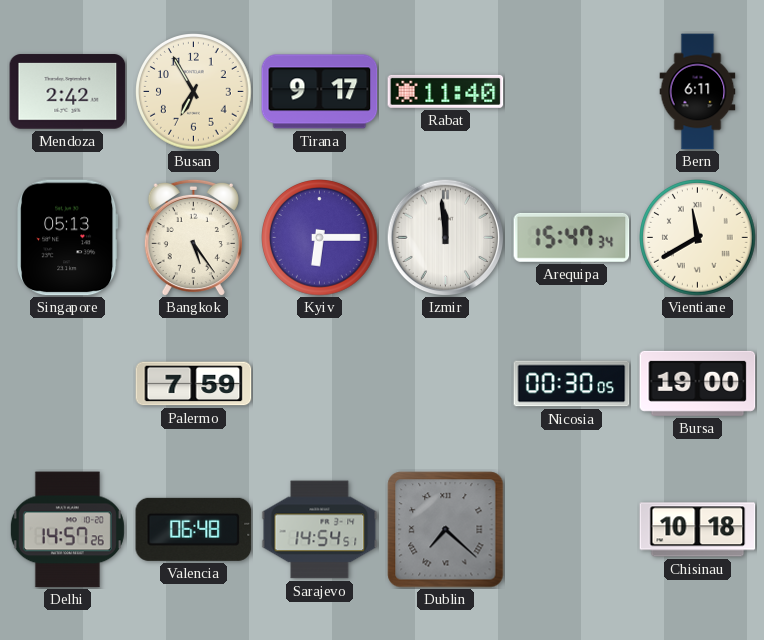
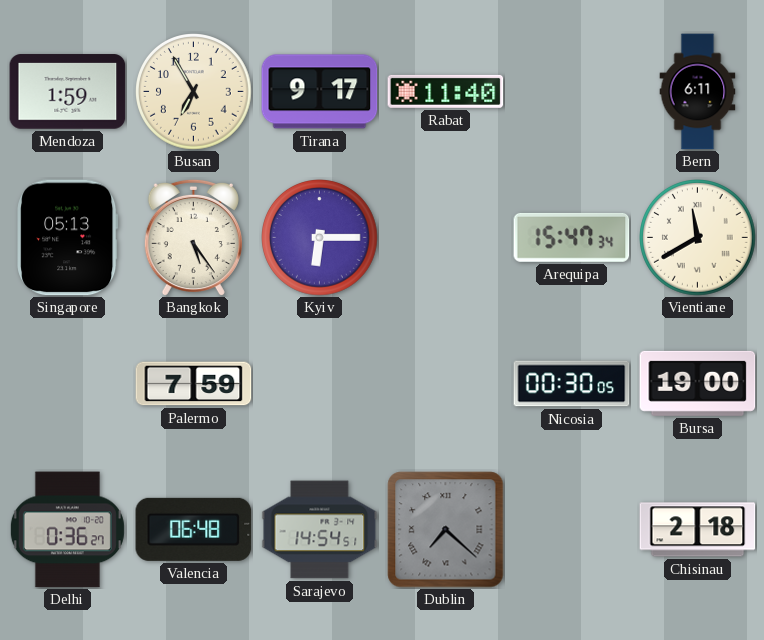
Mendoza: 2:42 -> 1:59 (68, 92)
Izmir: 11:59 -> none (445, 237)
Delhi: 14:57 -> 0:36 (67, 530)
Chisinau: 10:18 -> 2:18 (698, 530)
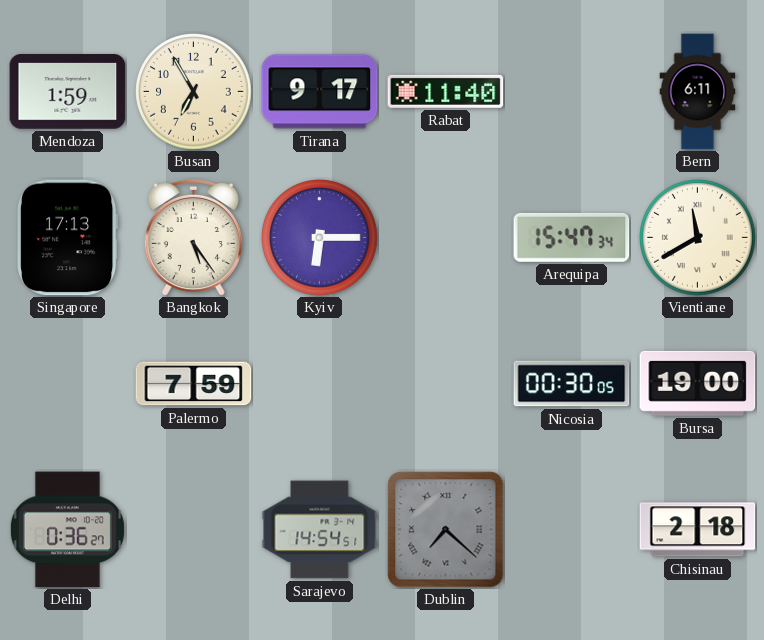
Singapore: 05:13 -> 17:13 (68, 238)
Valencia: 06:48 -> none (194, 529)
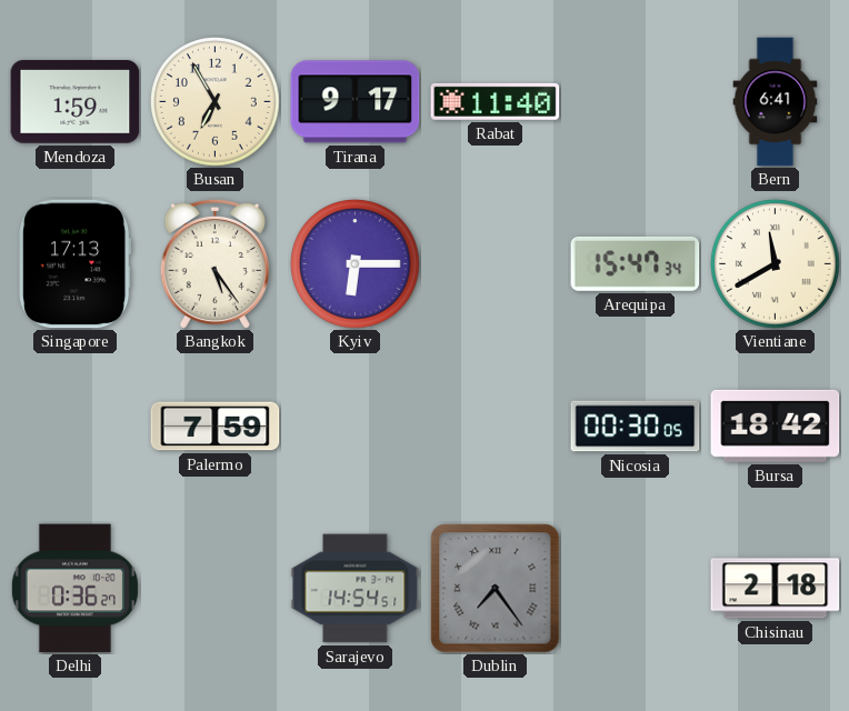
Bern: 6:11 -> 6:41 (776, 102)
Bursa: 19:00 -> 18:42 (776, 425)
Dublin: 7:22 -> 7:24 (496, 589)
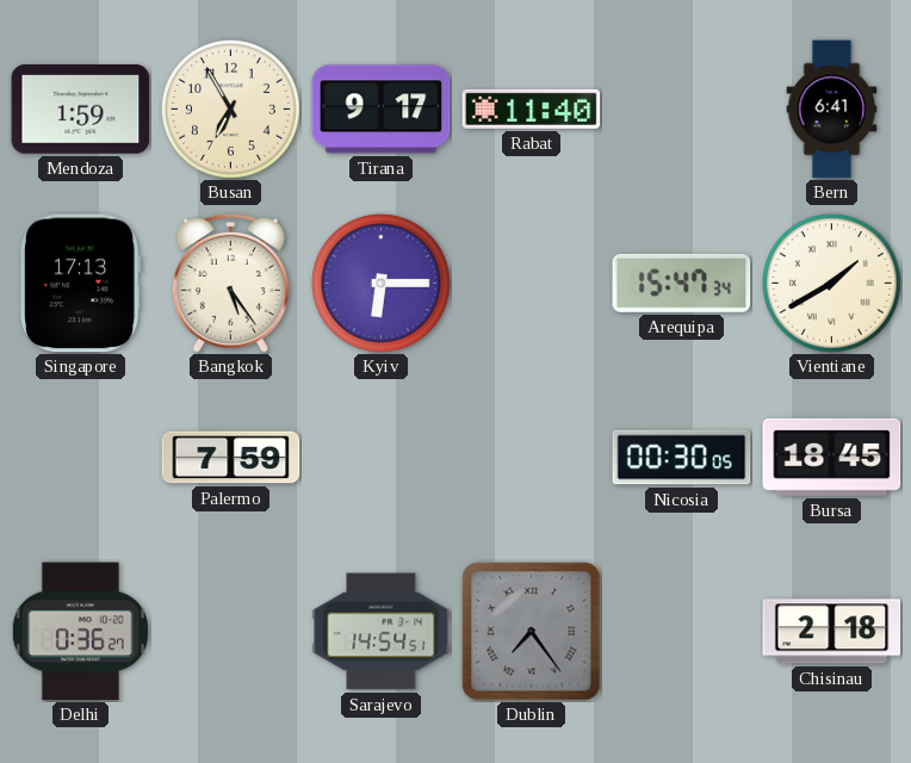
Vientiane: 11:40 -> 1:40 (832, 284)
Bursa: 18:42 -> 18:45 (832, 457)
